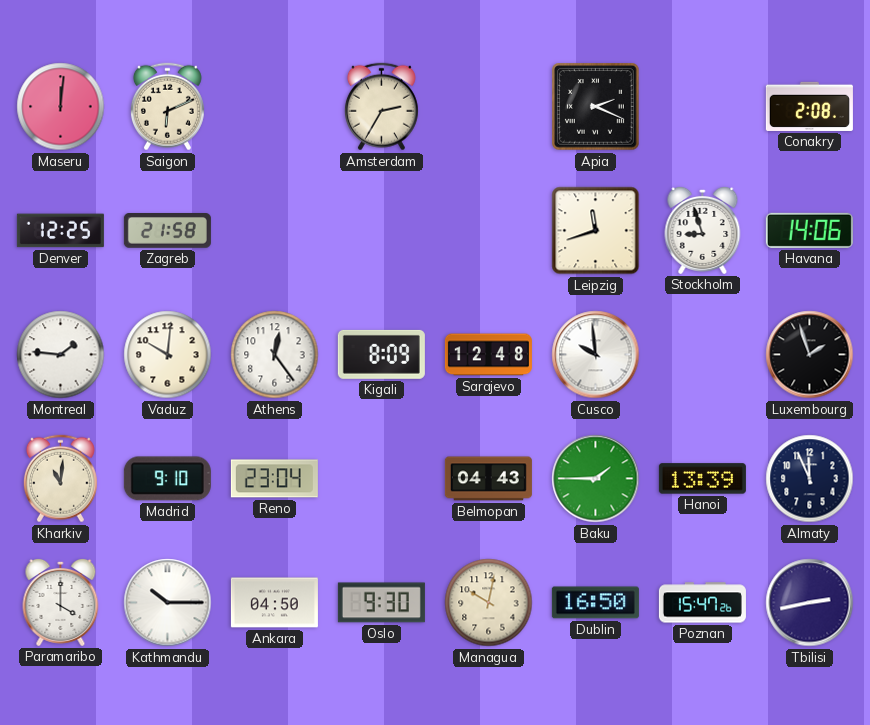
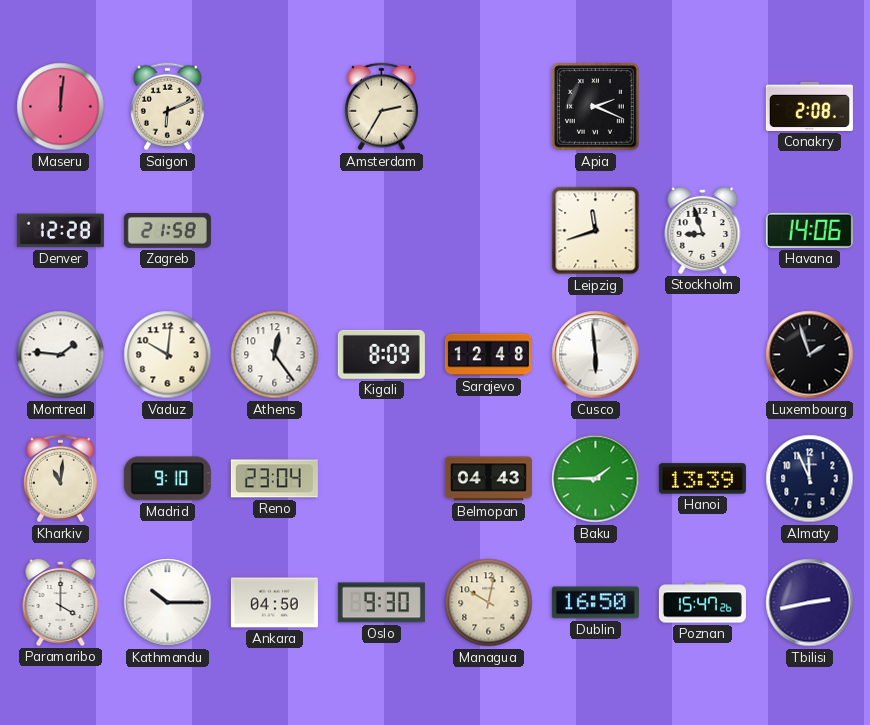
Denver: 12:25 -> 12:28 (60, 231)
Cusco: 9:59 -> 5:59 (596, 355)
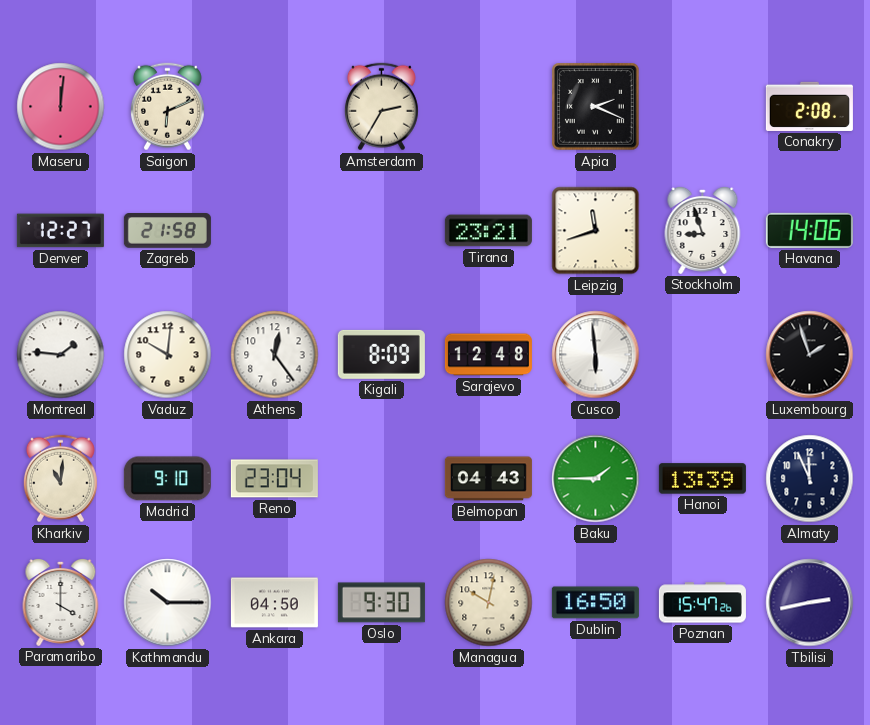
Denver: 12:28 -> 12:27 (60, 231)
Tirana: none -> 23:21 (488, 231)
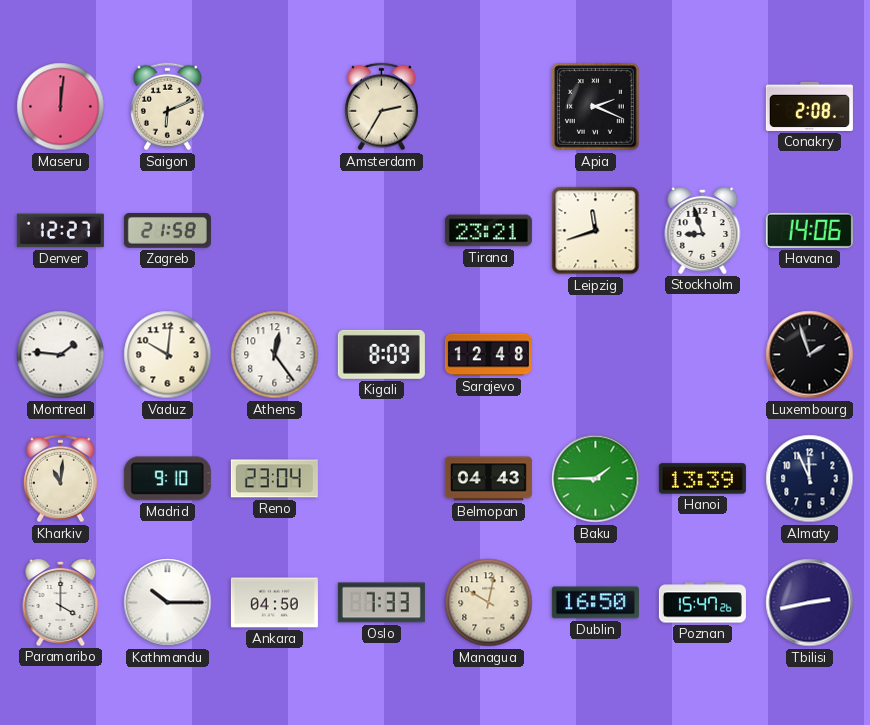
Cusco: 5:59 -> none (596, 355)
Oslo: 9:30 -> 7:33 (381, 603)
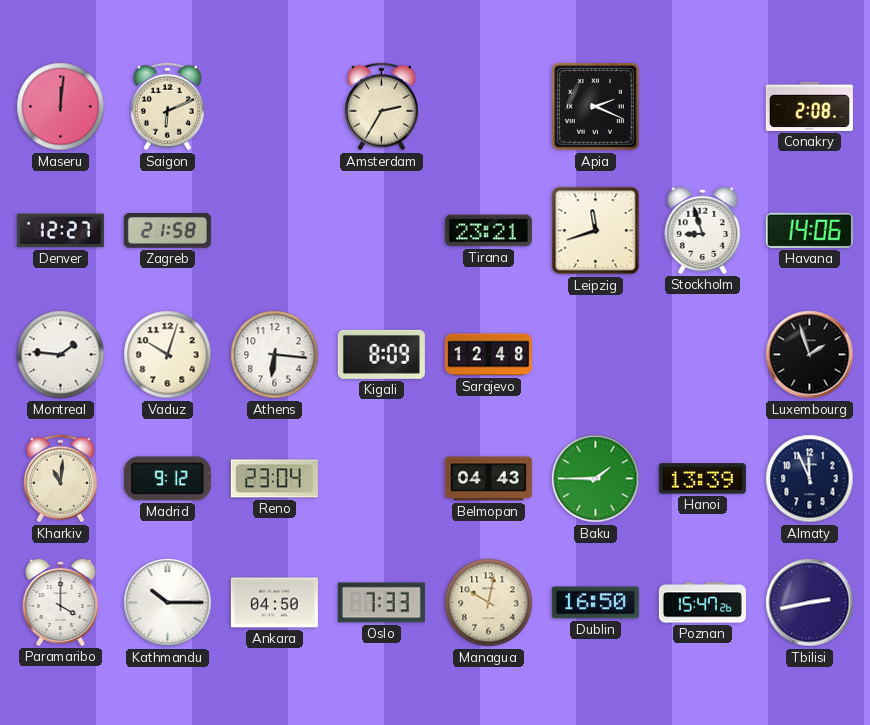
Vaduz: 10:01 -> 10:03 (168, 355)
Athens: 12:24 -> 6:16 (275, 355)
Madrid: 9:10 -> 9:12 (167, 479)
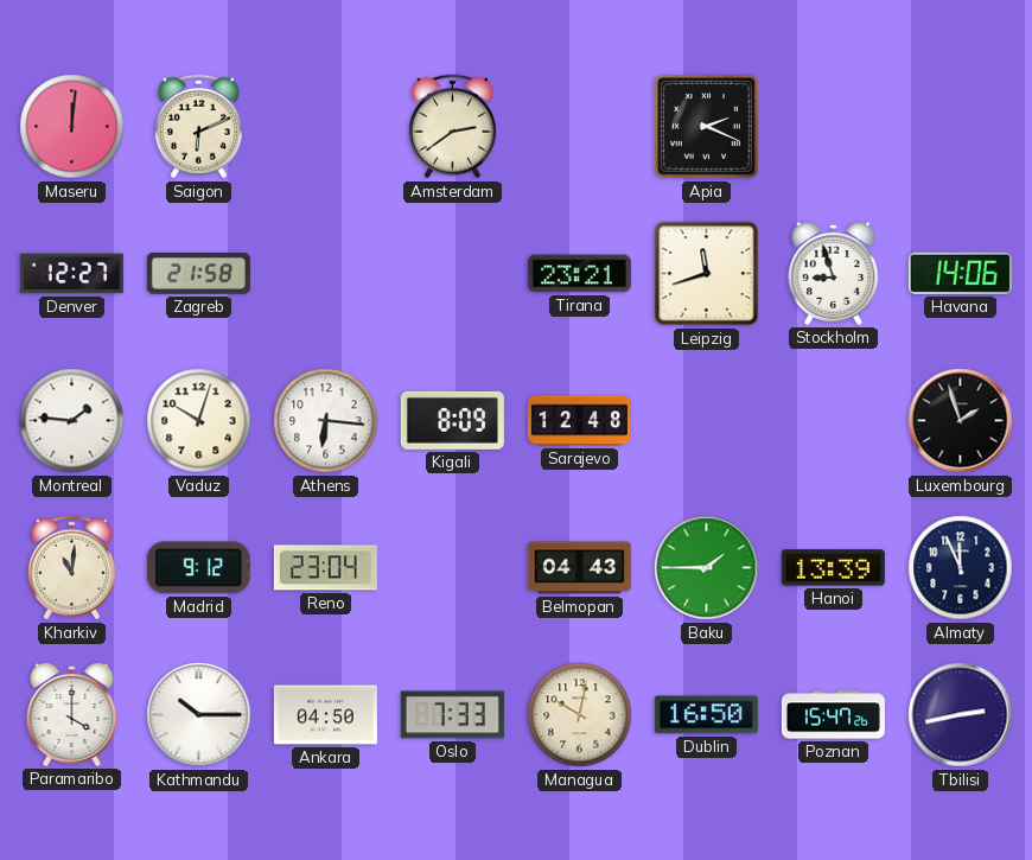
Amsterdam: 2:35 -> 2:39 (452, 127)
Conakry: 2:08 -> none (809, 106)
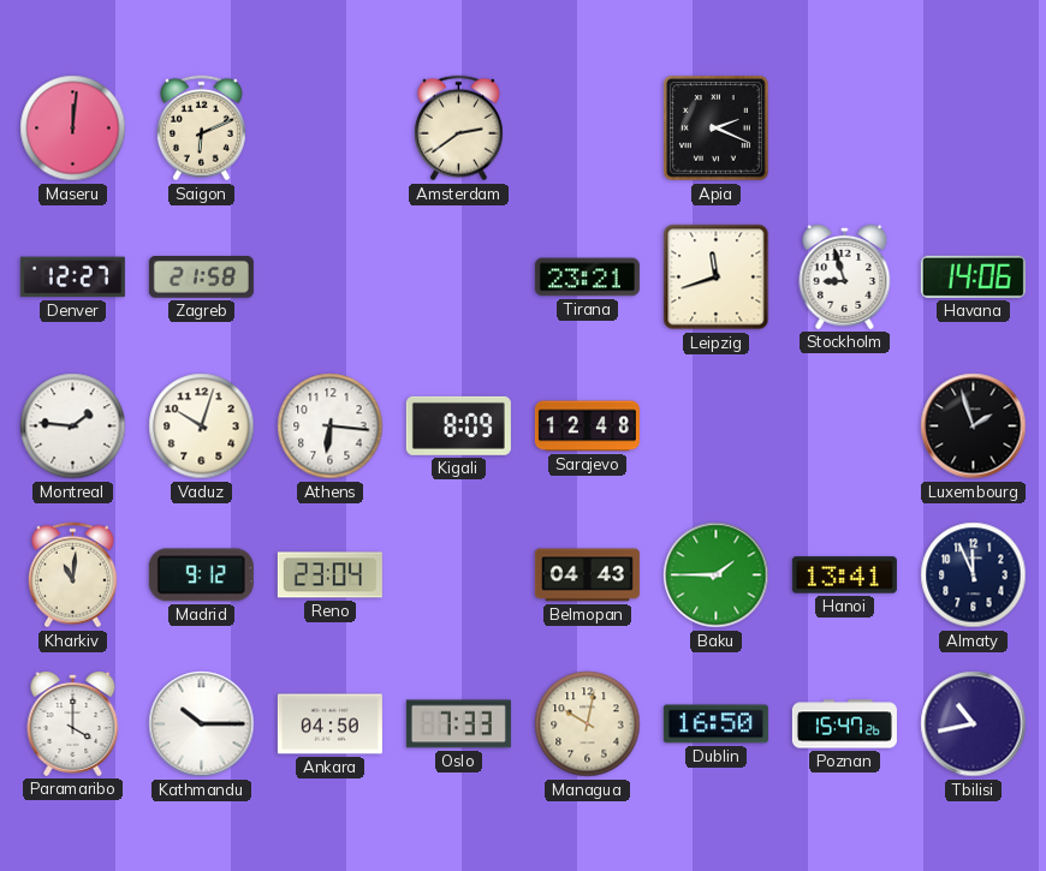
Hanoi: 13:39 -> 13:41 (844, 575)
Tbilisi: 2:43 -> 10:43 (974, 724)
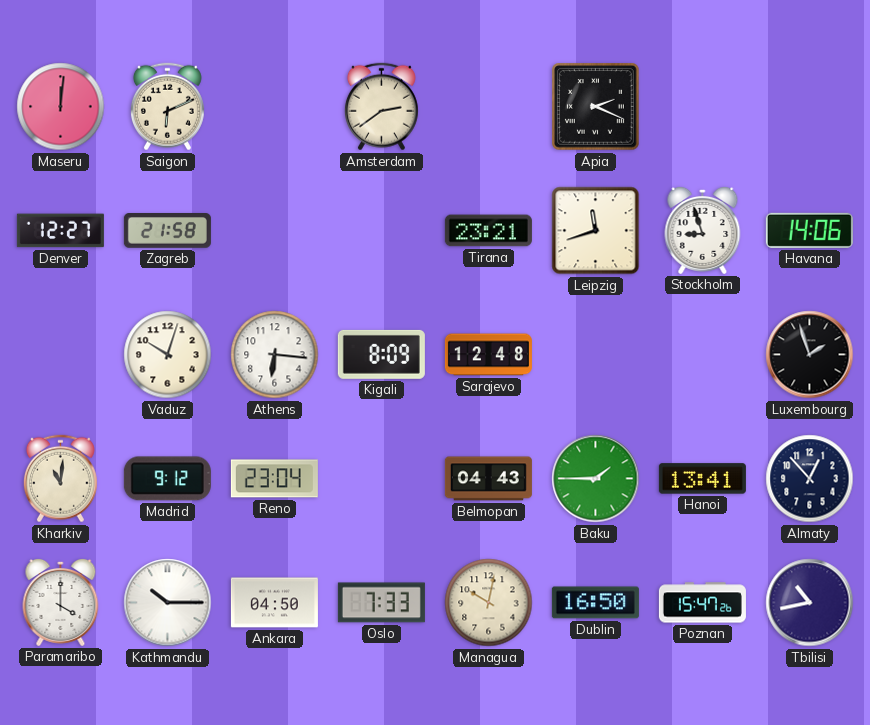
Montreal: 1:46 -> none (73, 426)
Almaty: 11:56 -> 12:53 (810, 479)
